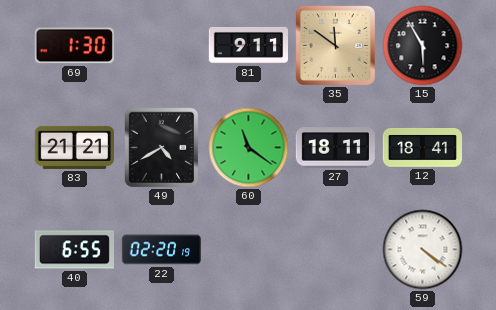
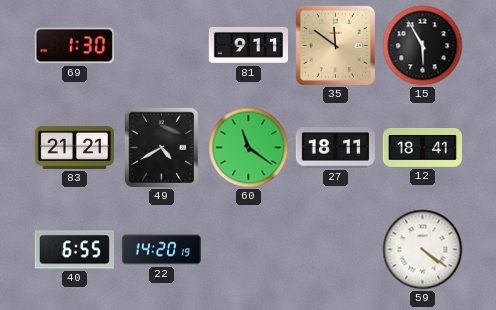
22: 02:20 -> 14:20 (161, 250)
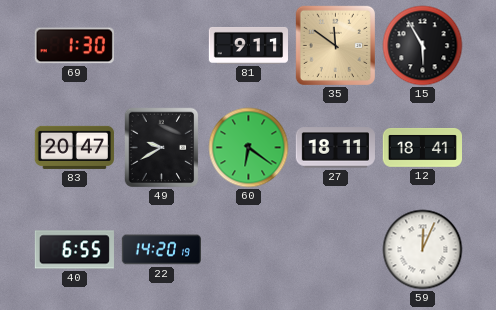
83: 21:21 -> 20:47 (74, 147)
49: 4:40 -> 9:40 (162, 148)
60: 11:21 -> 6:21 (249, 148)
59: 4:21 -> 12:04 (423, 250)
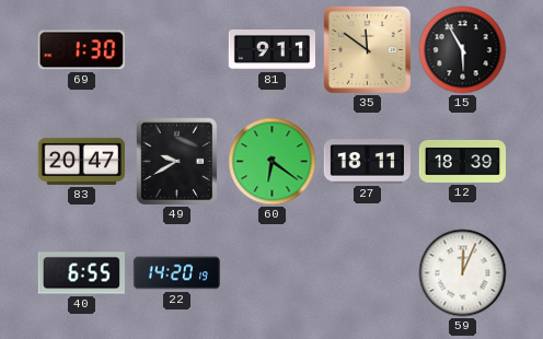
12: 18:41 -> 18:39 (462, 162)
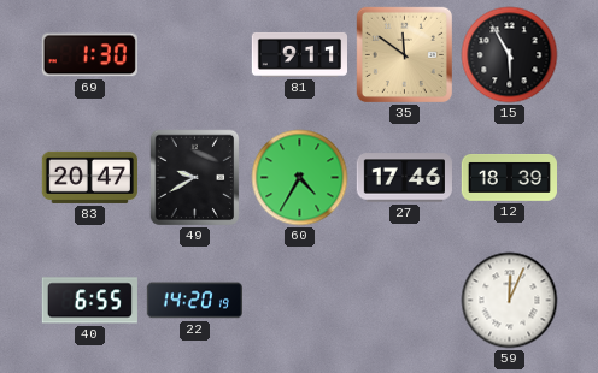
60: 6:21 -> 4:35 (300, 178)
27: 18:11 -> 17:46 (404, 178)
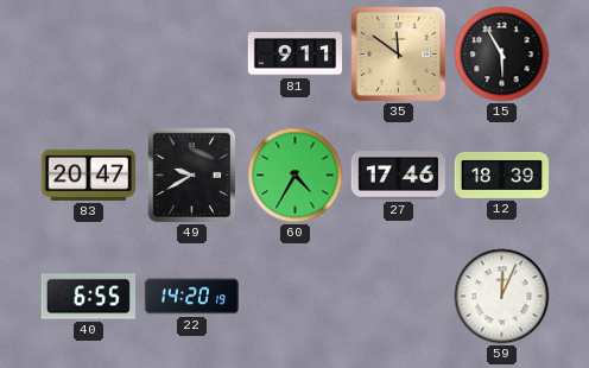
69: 1:30 -> none (89, 55)
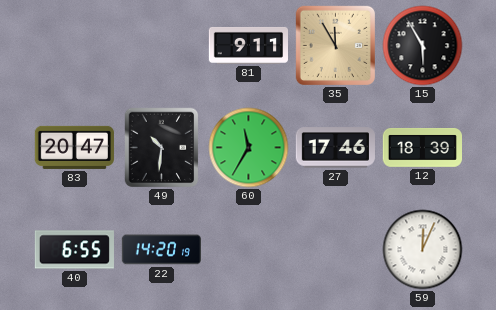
35: 11:51 -> 11:55 (335, 45)
49: 9:40 -> 10:31 (162, 148)
60: 4:35 -> 11:35 (249, 148)
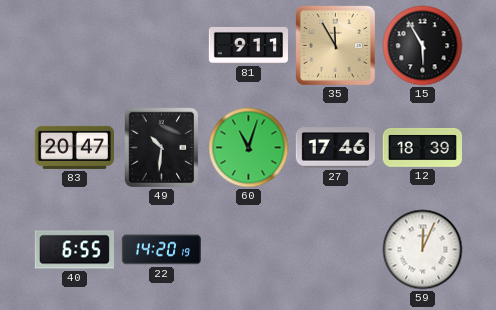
60: 11:35 -> 11:03 (249, 148)
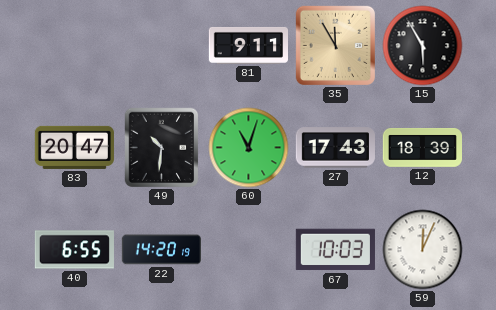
27: 17:46 -> 17:43 (335, 148)
67: none -> 10:03 (335, 250)
